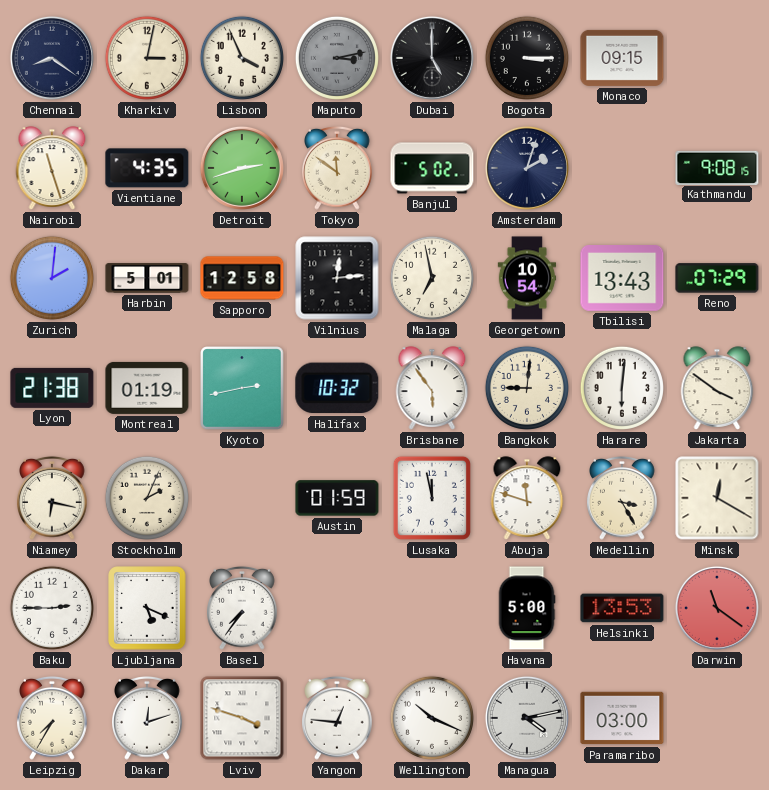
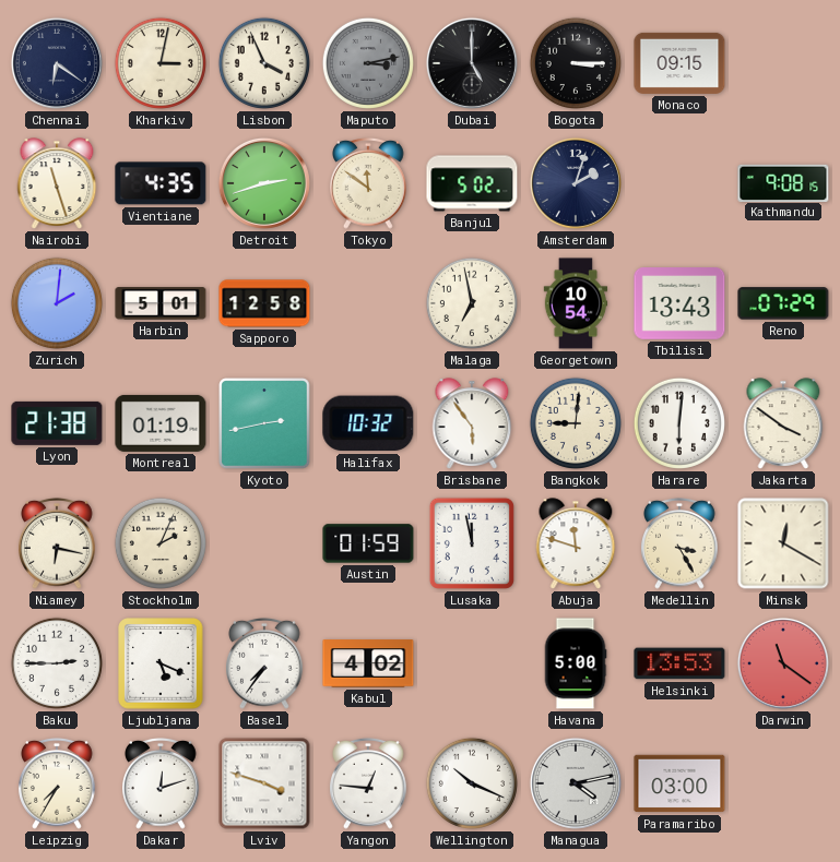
Chennai: 8:21 -> 6:21 (57, 63)
Vilnius: 12:14 -> none (337, 278)
Kabul: none -> 4:02 (368, 663)
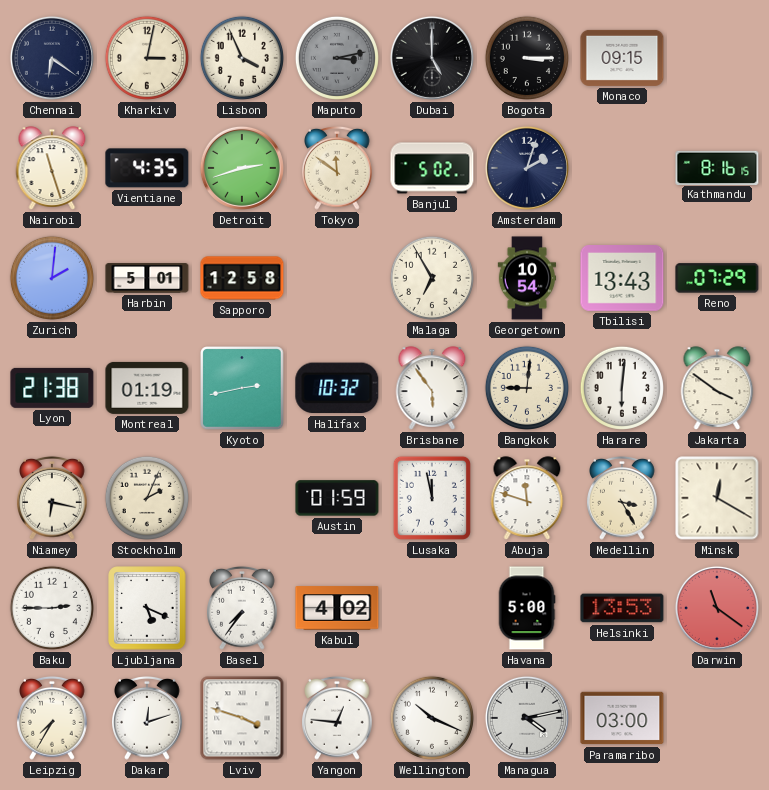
Kathmandu: 9:08 -> 8:16 (717, 167)
Malaga: 6:58 -> 6:55 (432, 278)
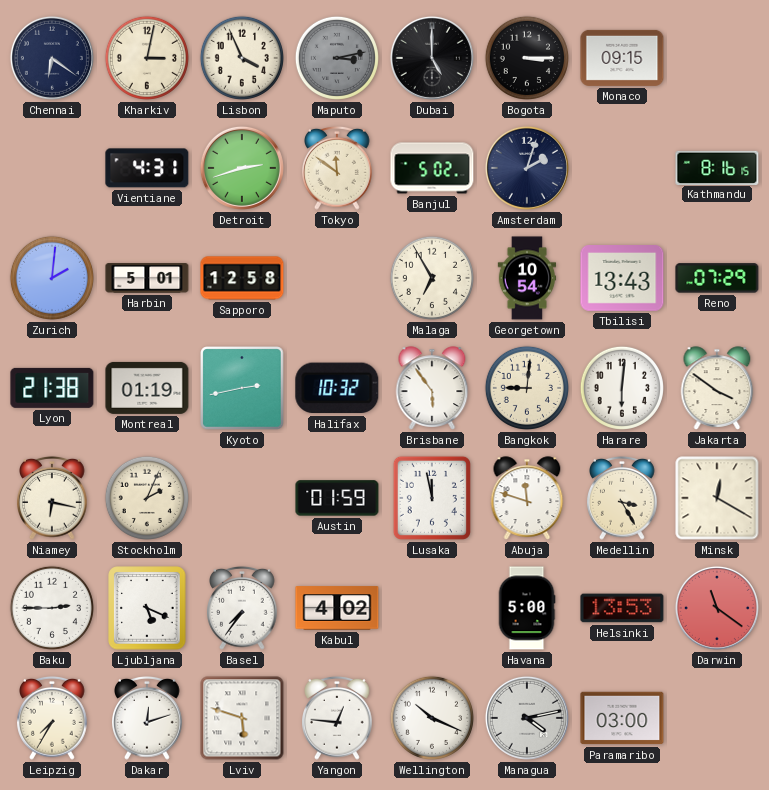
Nairobi: 11:27 -> none (52, 168)
Vientiane: 4:35 -> 4:31 (147, 168)
Lviv: 3:48 -> 5:48 (242, 718)
